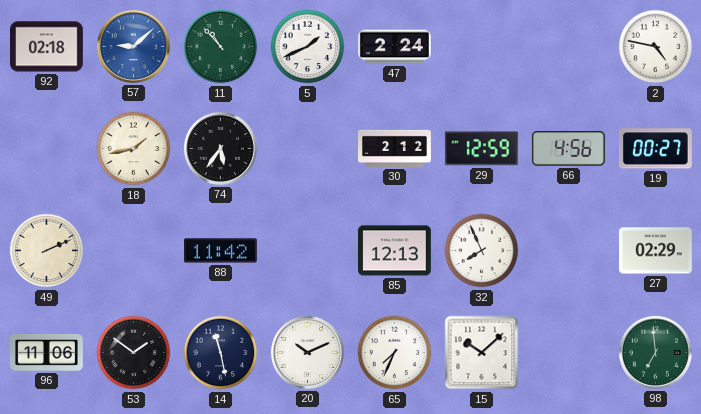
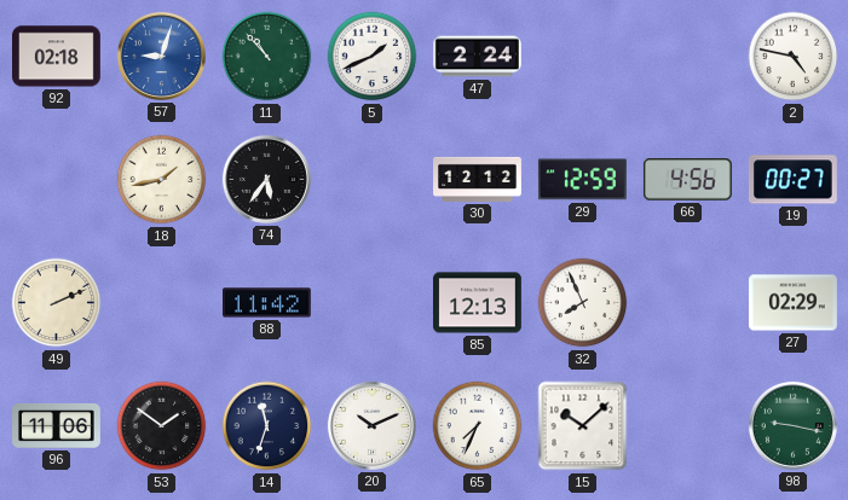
57: 9:08 -> 9:03 (161, 56)
30: 2:12 -> 12:12 (478, 179)
14: 11:28 -> 11:33 (267, 426)
98: 6:59 -> 9:17 (792, 425)
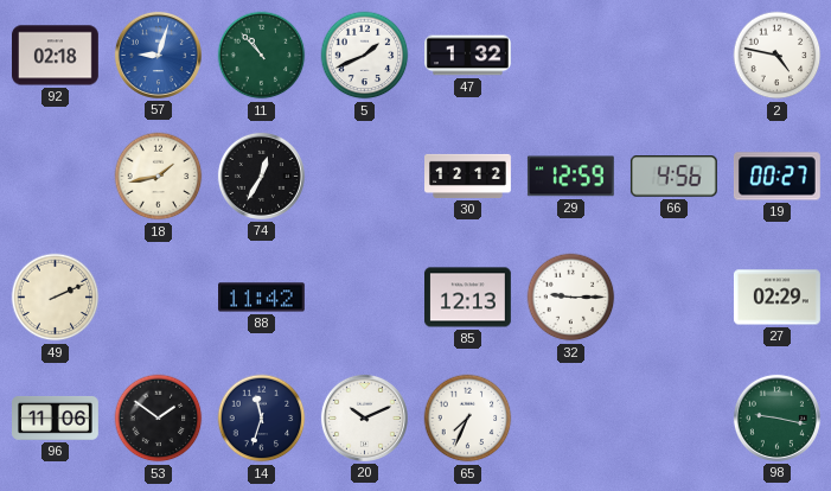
47: 2:24 -> 1:32 (468, 56)
74: 5:36 -> 12:35 (261, 176)
32: 7:56 -> 9:15 (571, 298)
15: 10:08 -> none (583, 426)
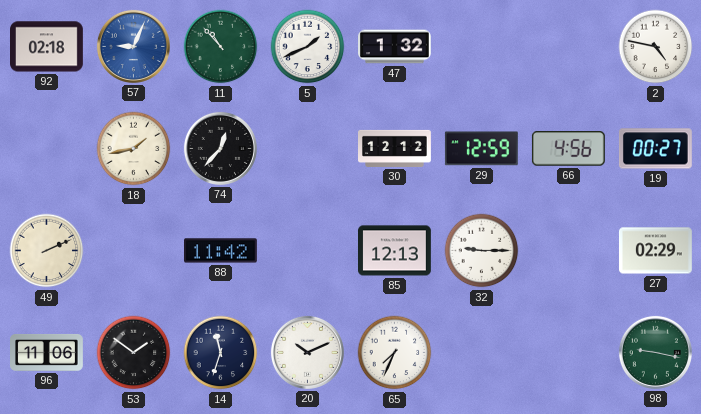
57: 9:03 -> 9:04 (133, 46)
74: 12:35 -> 12:37 (220, 148)
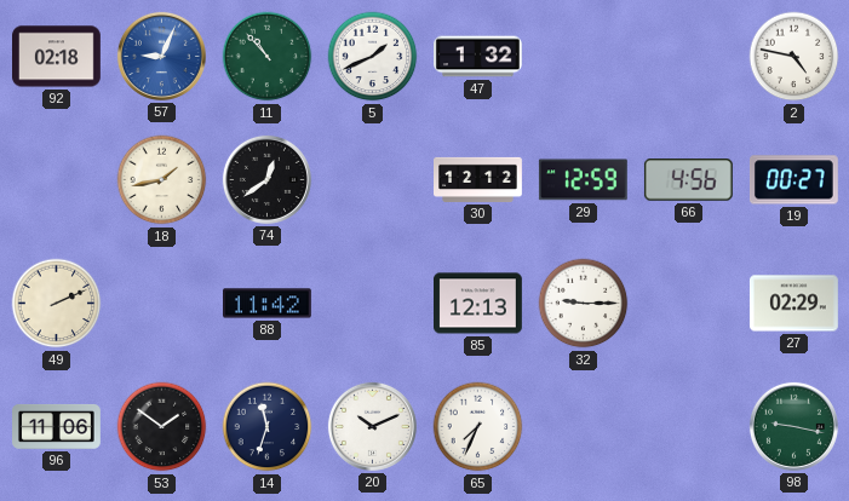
74: 12:37 -> 12:39 (266, 179)
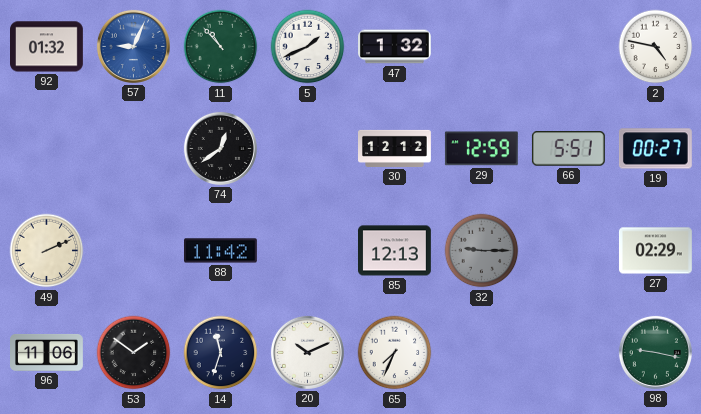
92: 02:18 -> 01:32 (47, 47)
18: 1:43 -> none (162, 180)
66: 4:56 -> 5:51 (568, 149)
32 dial: white -> grey (482, 251)
